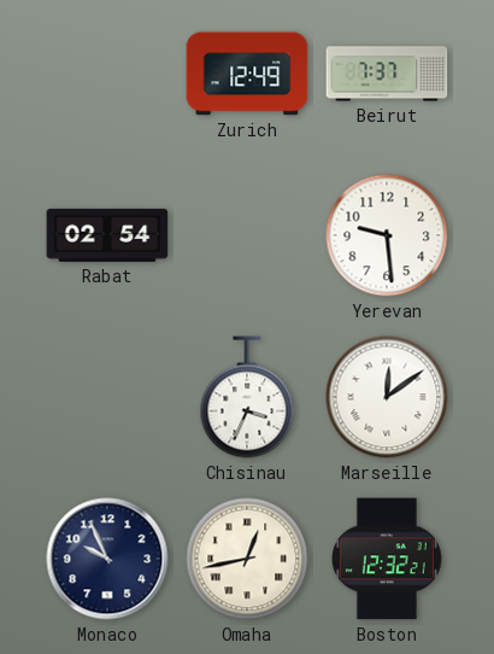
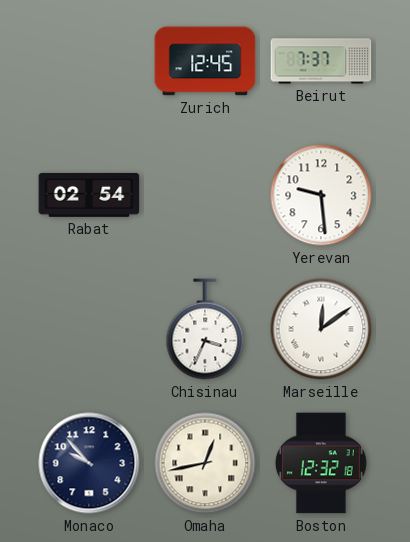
Zurich: 12:49 -> 12:45 (205, 61)
Monaco: 9:56 -> 9:53 (89, 463)
Boston: 12:32:21 -> 12:32:18 (321, 463)
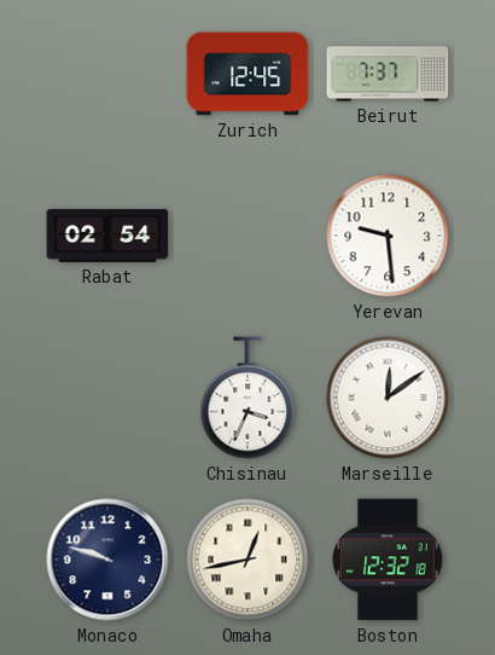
Monaco: 9:53 -> 9:48 (107, 560)
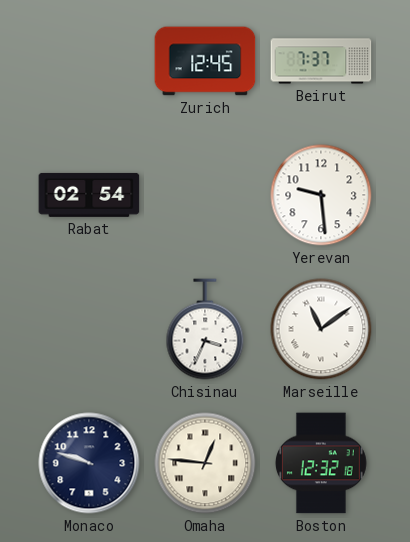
Marseille: 12:09 -> 11:09 (321, 329)
Omaha: 12:43 -> 12:46 (205, 463)
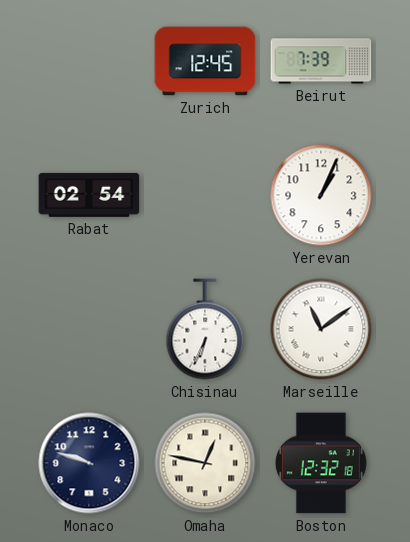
Beirut: 7:37 -> 7:39 (321, 61)
Yerevan: 9:29 -> 1:04 (321, 195)
Chisinau: 3:34 -> 6:34 (205, 329)
Omaha: 12:46 -> 12:47 (205, 463)
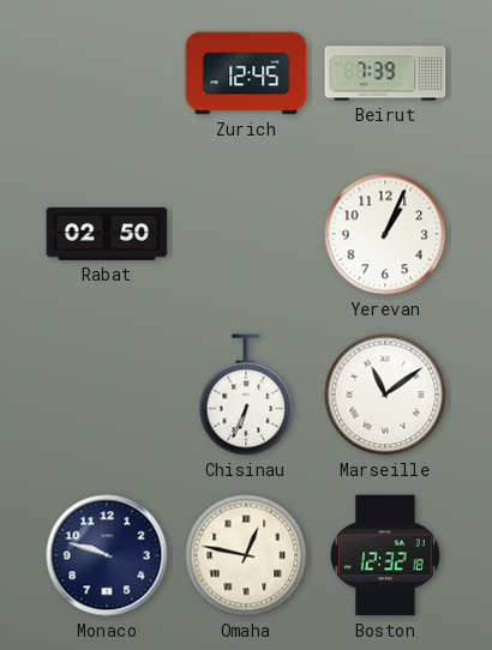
Rabat: 02:54 -> 02:50 (107, 234)
